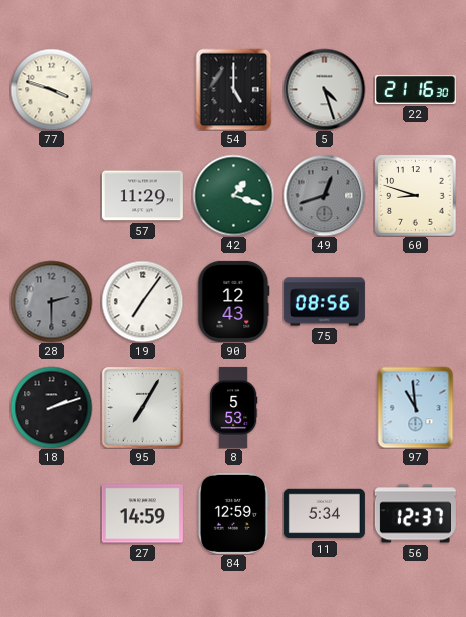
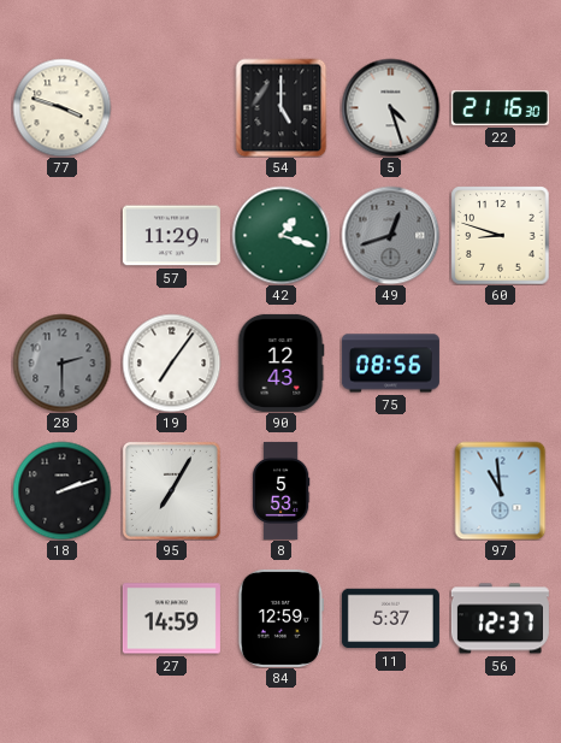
11: 5:34 -> 5:37 (390, 619)
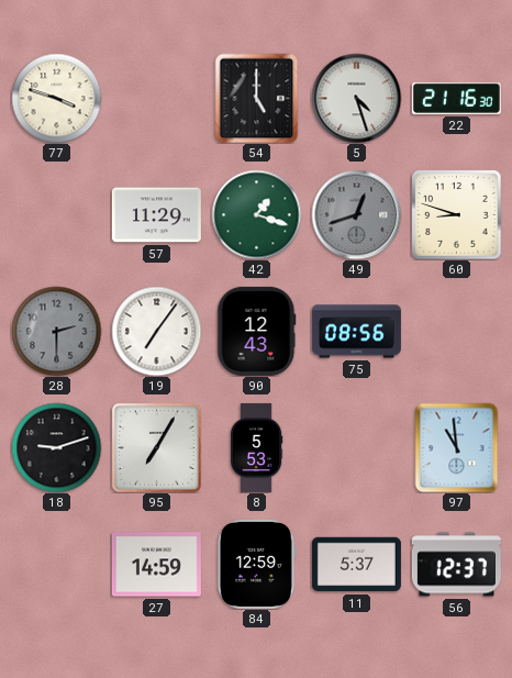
18: 2:12 -> 9:12 (56, 447)
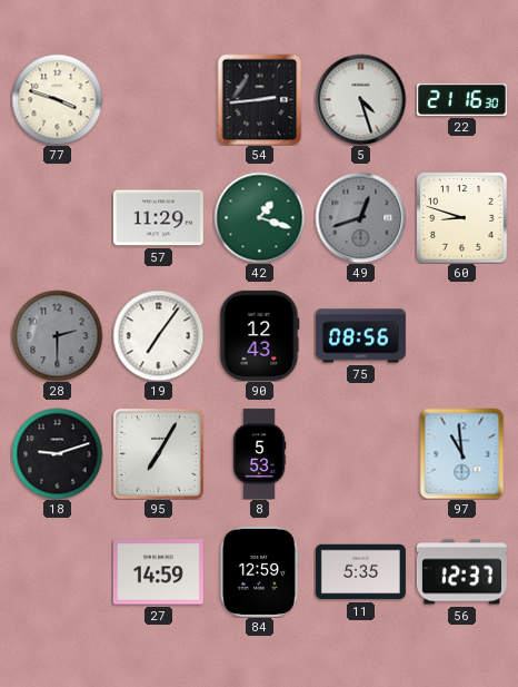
54: 5:00 -> 2:44 (260, 99)
11: 5:37 -> 5:35 (360, 572)
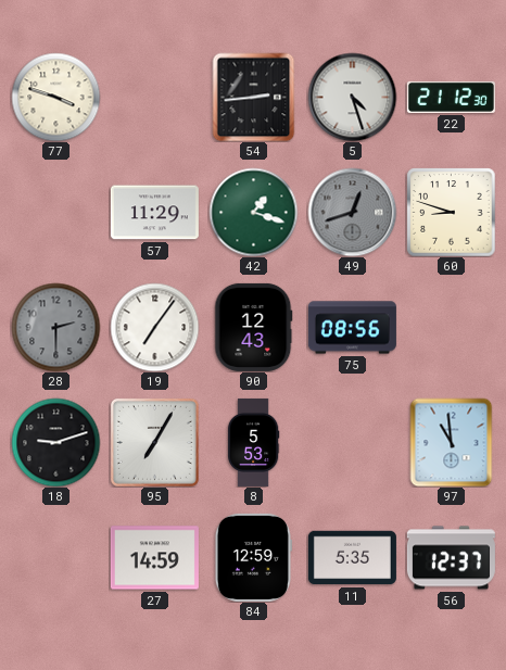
22: 21:16 -> 21:12 (451, 97)
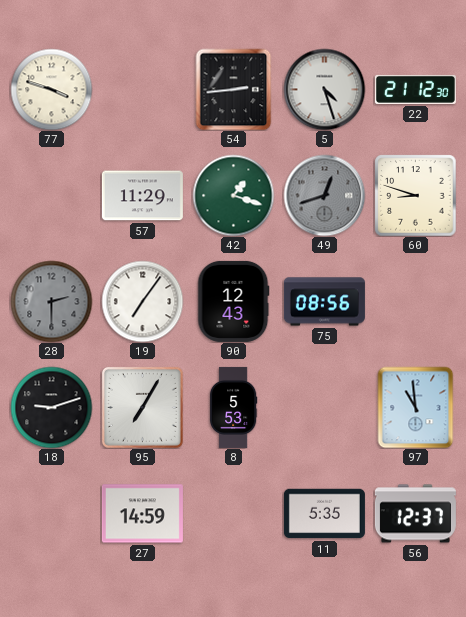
84: 12:59 -> none (253, 557)
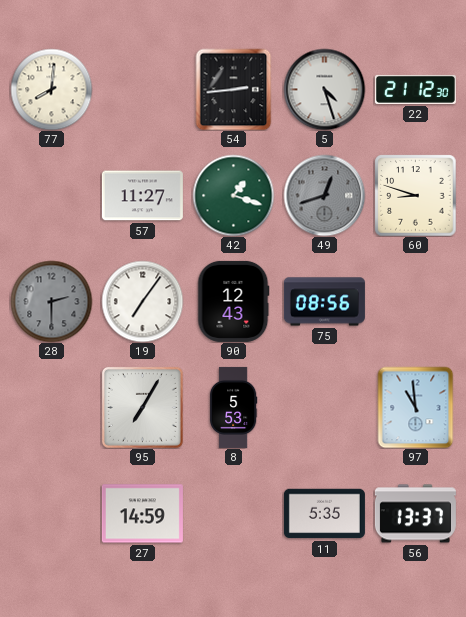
77: 3:48 -> 8:01 (51, 89)
57: 11:29 -> 11:27 (142, 196)
18: 9:12 -> none (51, 407)
56: 12:37 -> 13:37 (415, 514)
